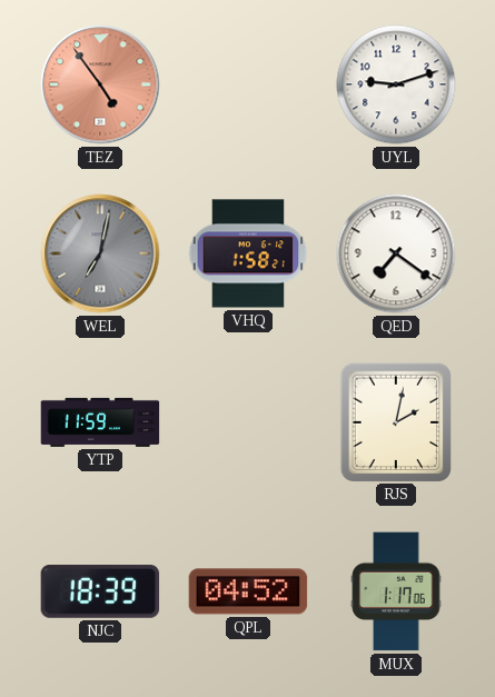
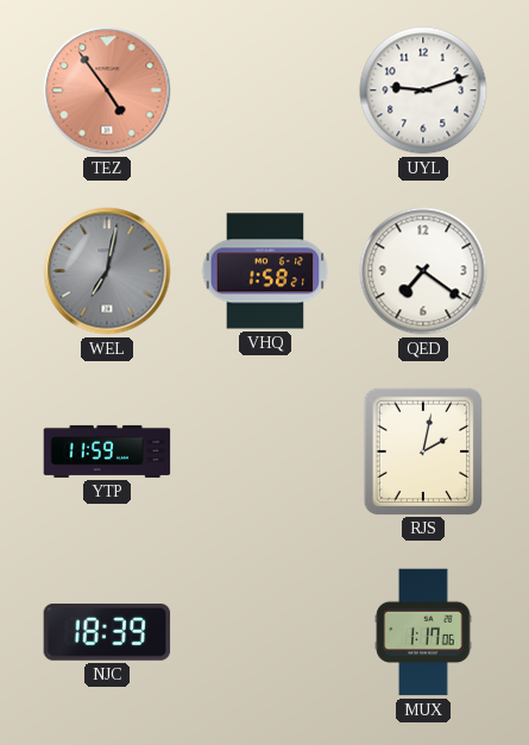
QPL: 04:52 -> none (248, 591)
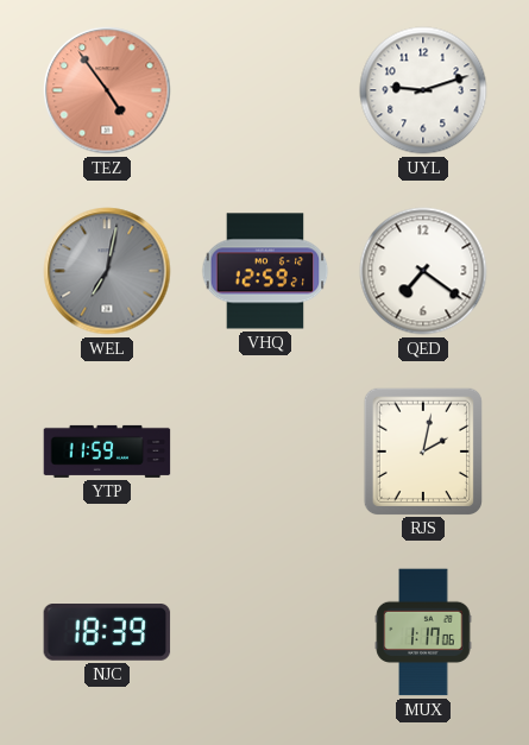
VHQ: 1:58 -> 12:59 (265, 271)
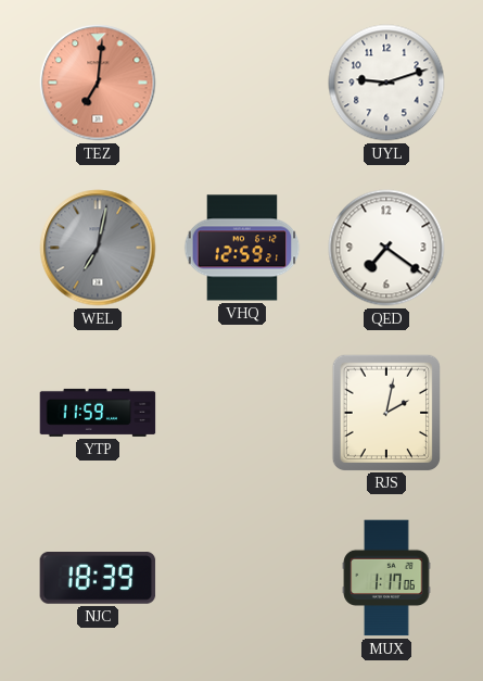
TEZ: 4:54 -> 7:01 (98, 83)
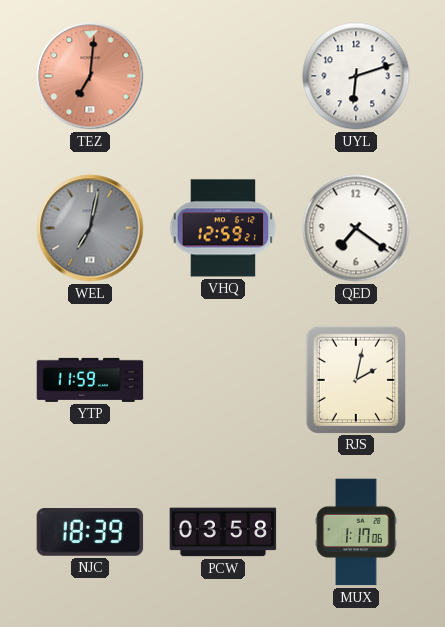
UYL: 9:12 -> 6:12 (356, 76)
PCW: none -> 03:58 (223, 532)
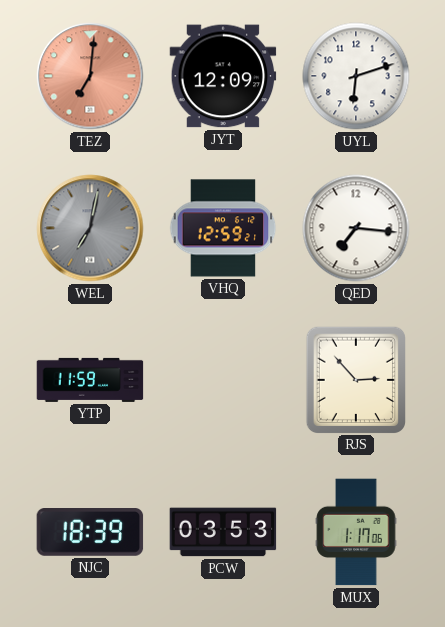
JYT: none -> 12:09 (223, 76)
QED: 7:21 -> 7:16 (356, 228)
RJS: 2:02 -> 2:53 (355, 379)
PCW: 03:58 -> 03:53 (223, 532)
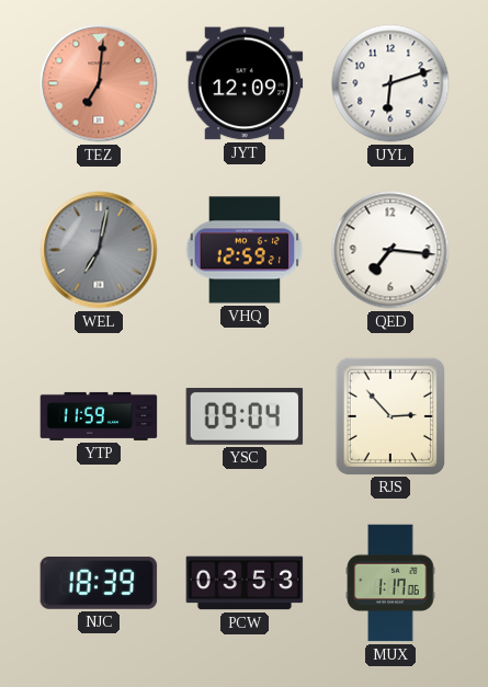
YSC: none -> 09:04 (245, 416)
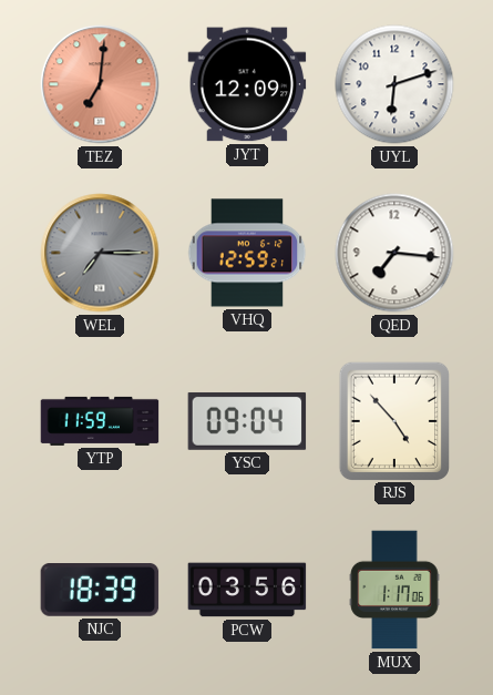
WEL: 7:02 -> 7:15 (100, 253)
RJS: 2:53 -> 4:53 (393, 420)
PCW: 03:53 -> 03:56 (247, 590)
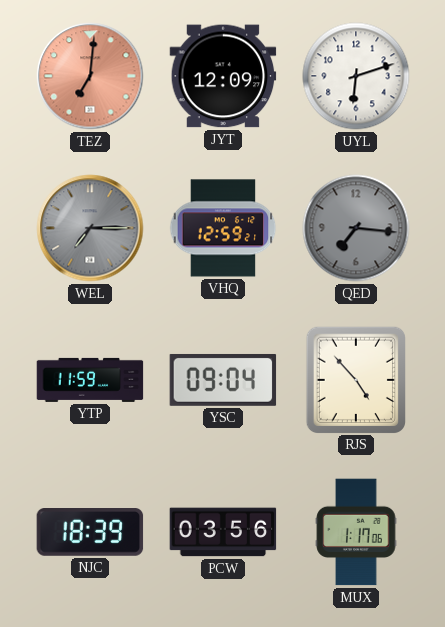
QED dial: white -> grey (356, 228)
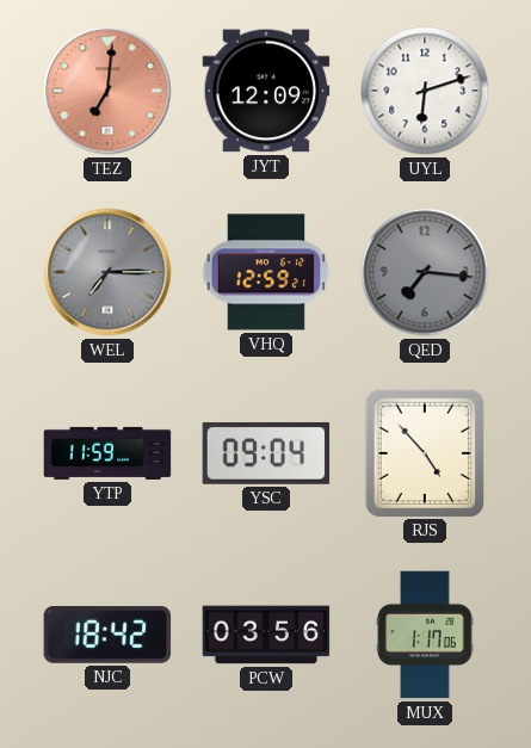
NJC: 18:39 -> 18:42 (107, 636)
